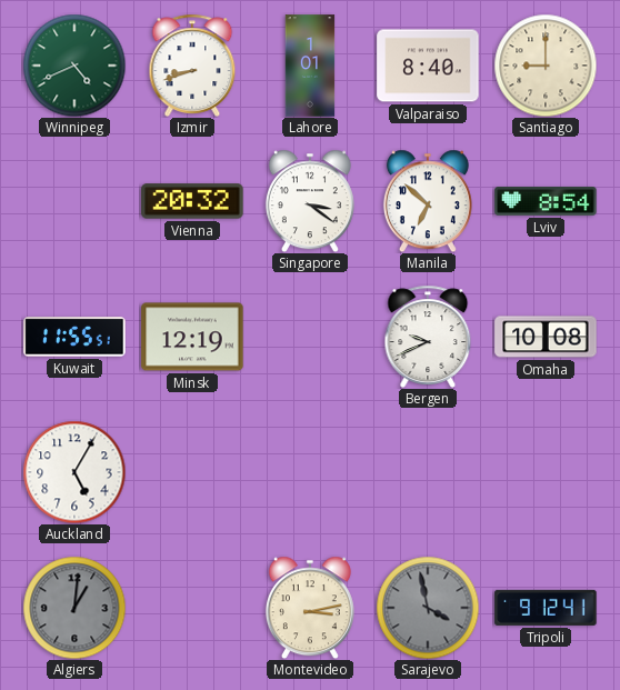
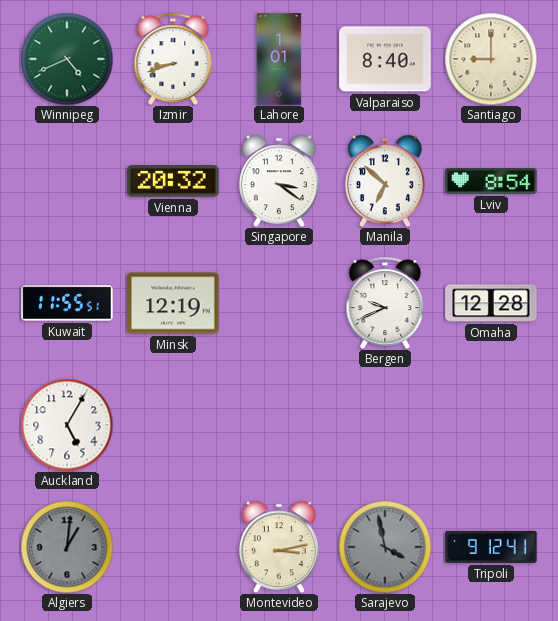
Omaha: 10:08 -> 12:28 (491, 303)
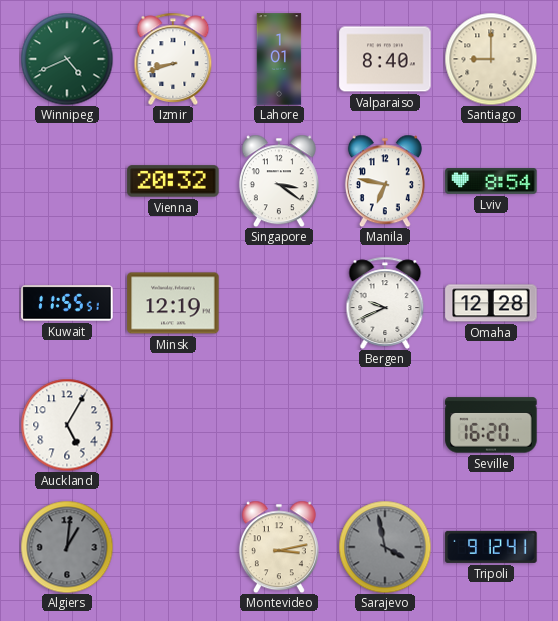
Manila: 6:52 -> 6:47 (385, 181)
Seville: none -> 16:20 (491, 425)
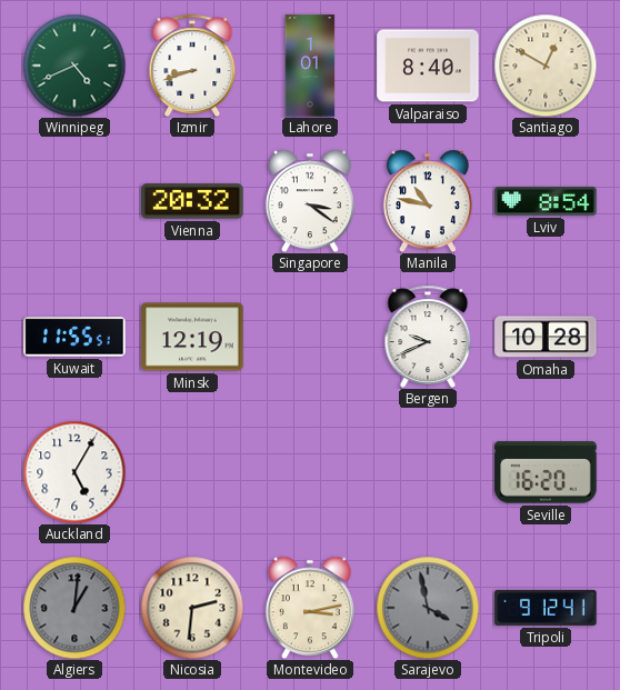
Santiago: 9:00 -> 12:50 (546, 66)
Manila: 6:47 -> 10:47 (428, 201)
Omaha: 12:28 -> 10:28 (546, 337)
Nicosia: none -> 2:31 (192, 608)
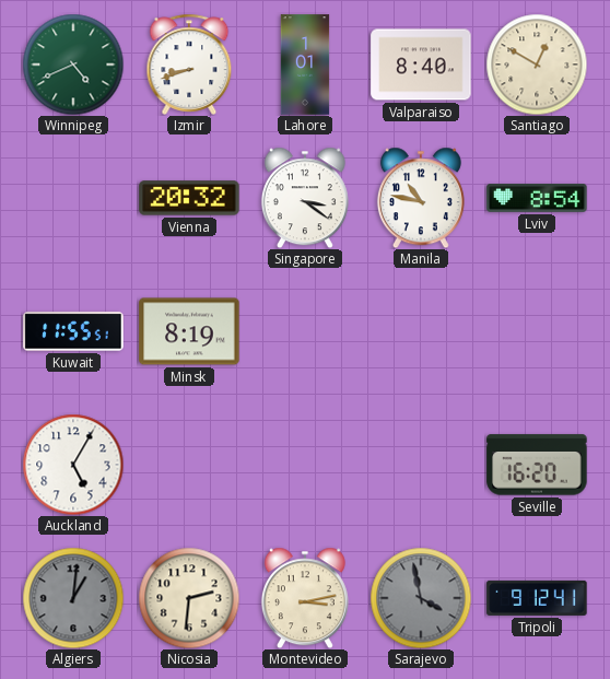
Minsk: 12:19 -> 8:19 (189, 331)
Bergen: 9:41 -> none (428, 337)
Omaha: 10:28 -> none (546, 337)
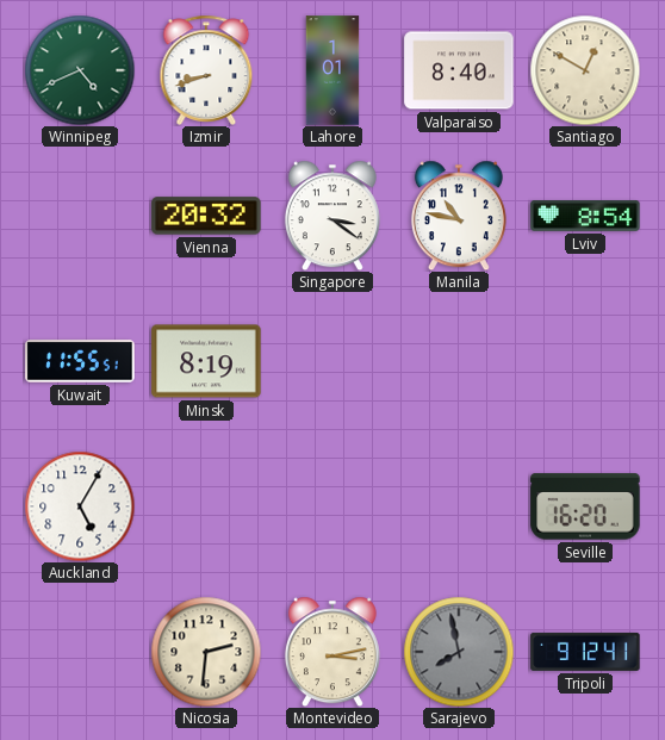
Algiers: 1:01 -> none (73, 598)
Sarajevo: 3:58 -> 7:58 (459, 652)
